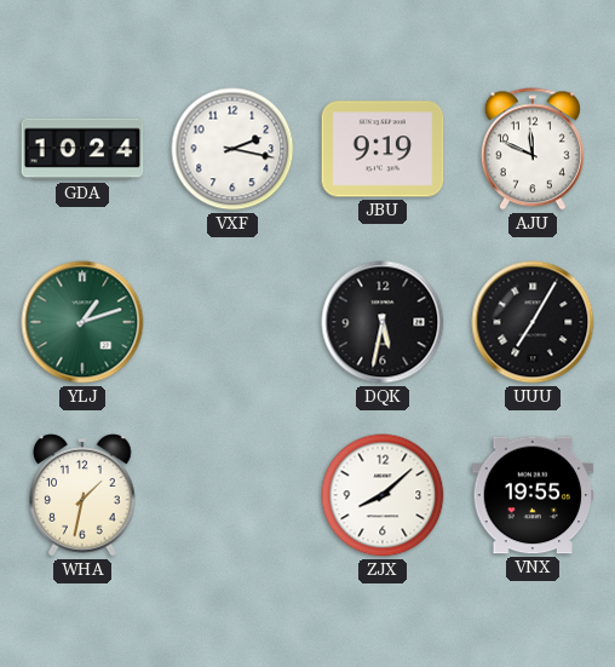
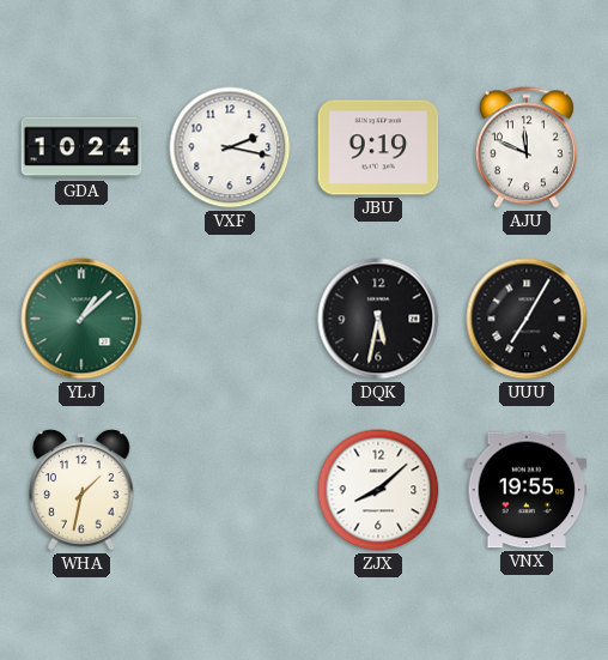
YLJ: 1:12 -> 1:08 (81, 319)
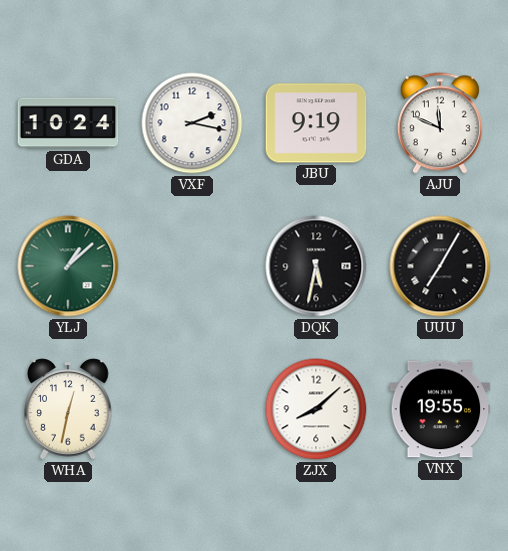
WHA: 1:32 -> 12:32 (68, 409)
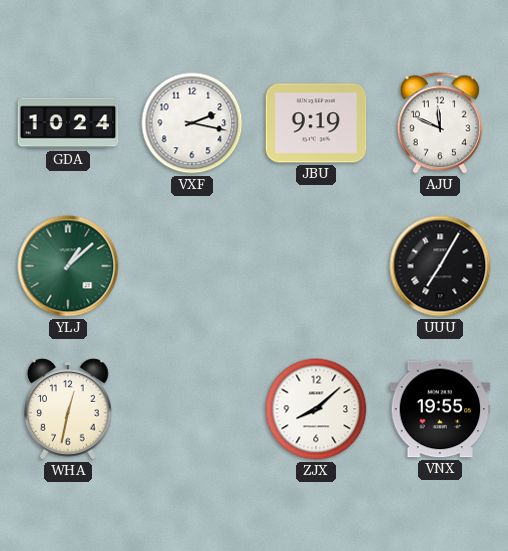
DQK: 5:32 -> none (316, 266)
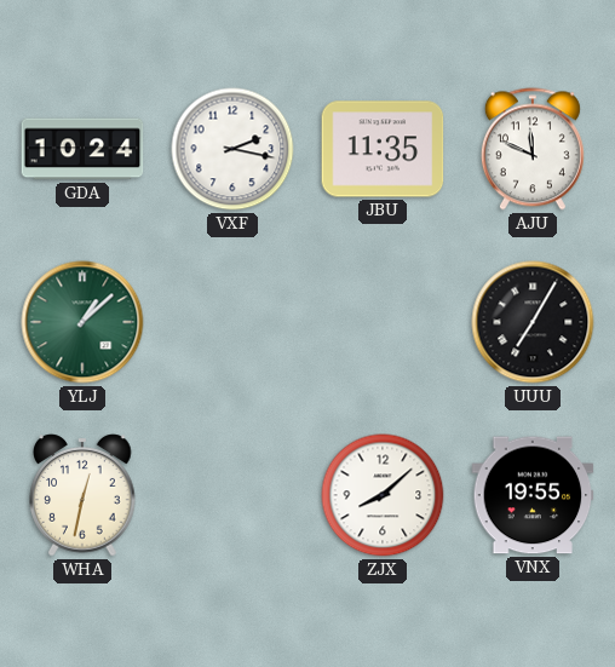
JBU: 9:19 -> 11:35 (383, 149)
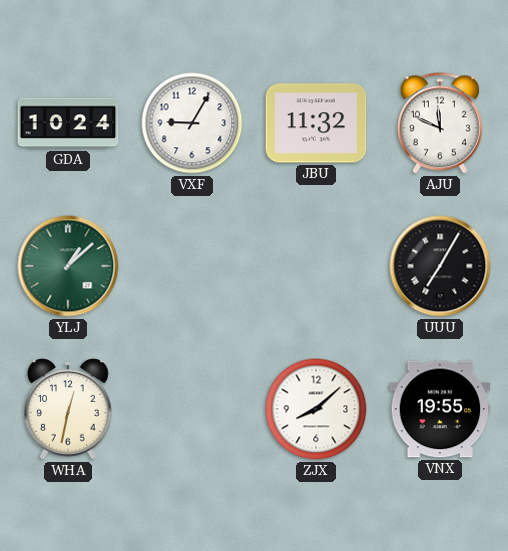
VXF: 2:17 -> 9:05 (192, 123)
JBU: 11:35 -> 11:32 (316, 123)
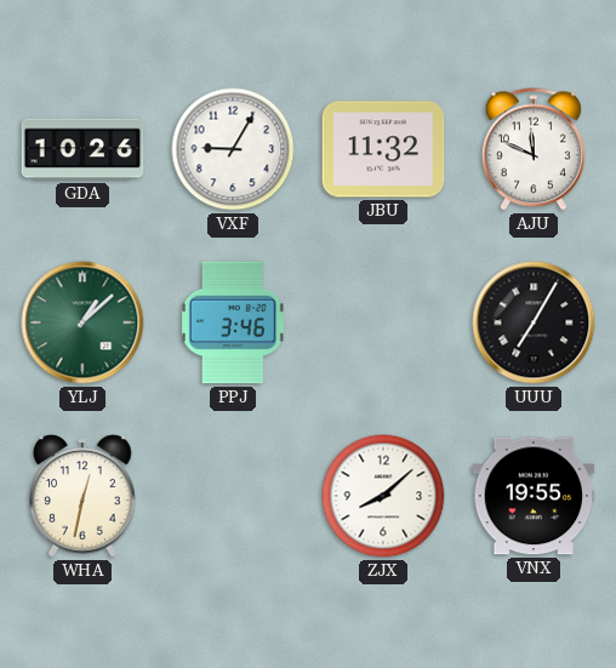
GDA: 10:24 -> 10:26 (82, 149)
PPJ: none -> 3:46 (233, 322)
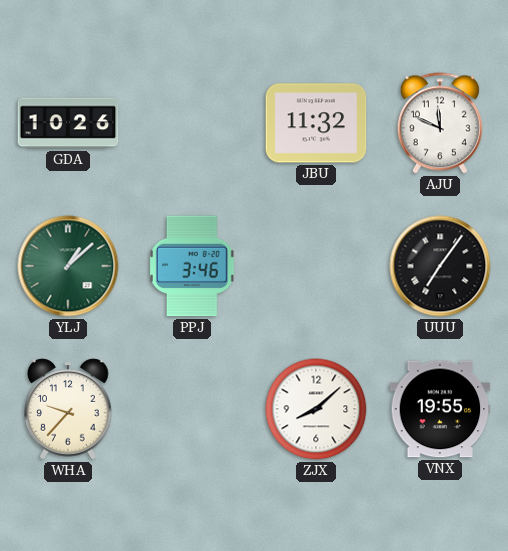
VXF: 9:05 -> none (233, 149)
UUU: 7:05 -> 7:06 (440, 266)
WHA: 12:32 -> 9:37 (68, 409)
